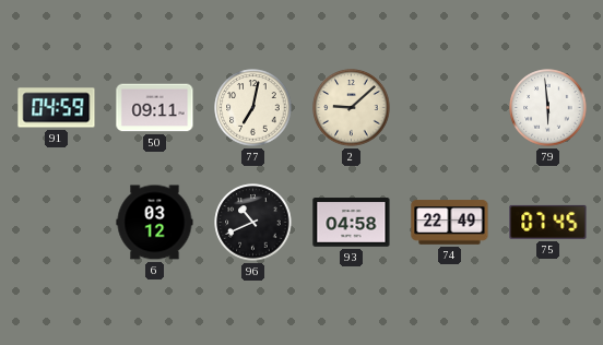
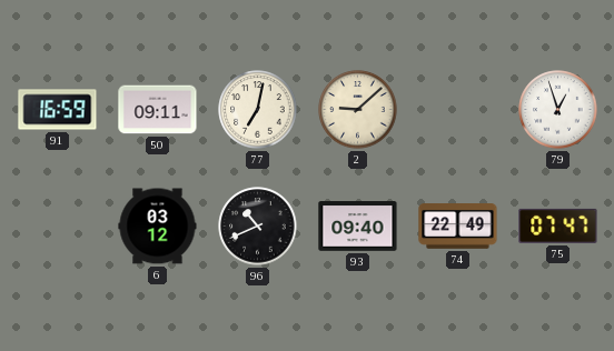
91: 04:59 -> 16:59 (58, 110)
79: 5:59 -> 12:57 (558, 110)
93: 04:58 -> 09:40 (358, 227)
75: 07:45 -> 07:47 (558, 225)
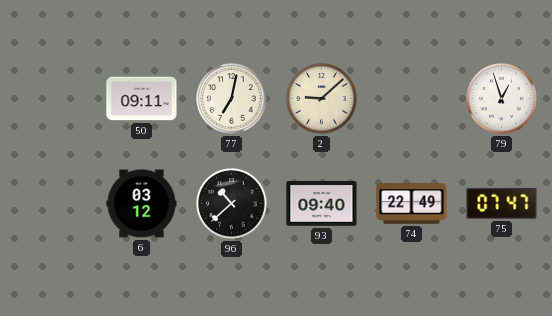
91: 16:59 -> none (58, 110)
96: 10:41 -> 10:38 (232, 204)
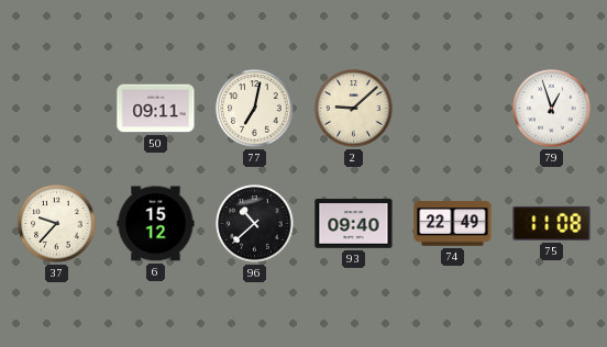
37: none -> 9:37 (57, 224)
6: 03:12 -> 15:12 (156, 224)
75: 07:47 -> 11:08 (552, 223)
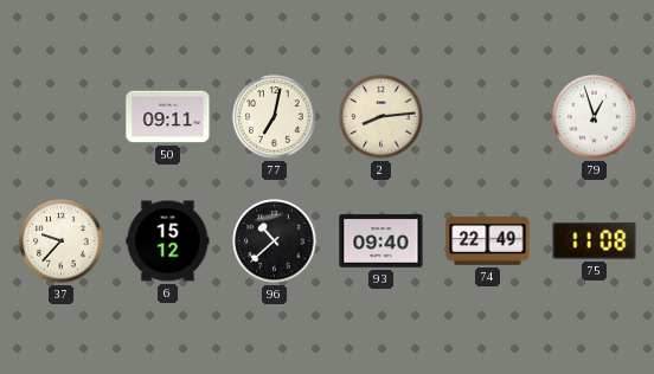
2: 9:08 -> 8:14 (381, 117)
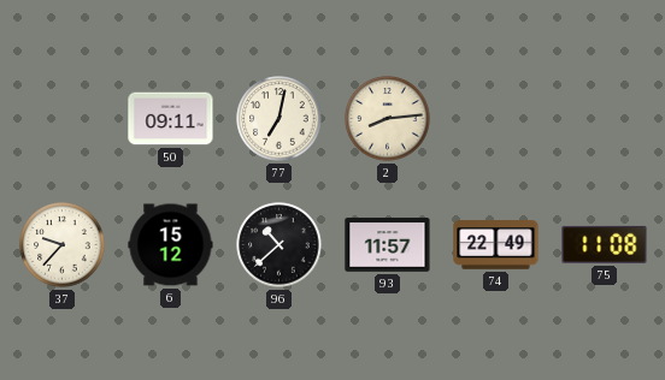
79: 12:57 -> none (595, 117)
93: 09:40 -> 11:57 (388, 245)
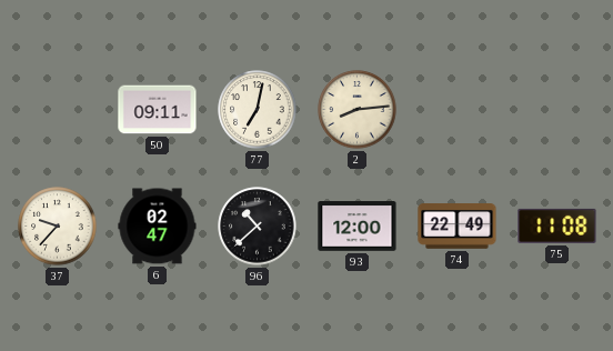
6: 15:12 -> 02:47 (158, 227)
93: 11:57 -> 12:00 (358, 227)
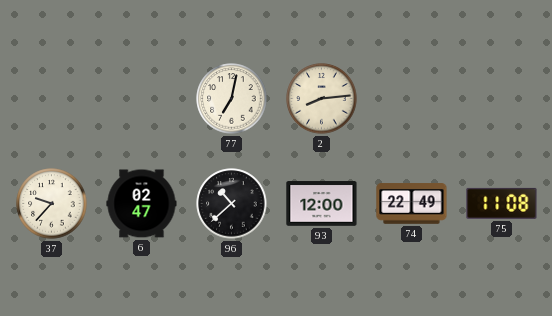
50: 09:11 -> none (158, 110)
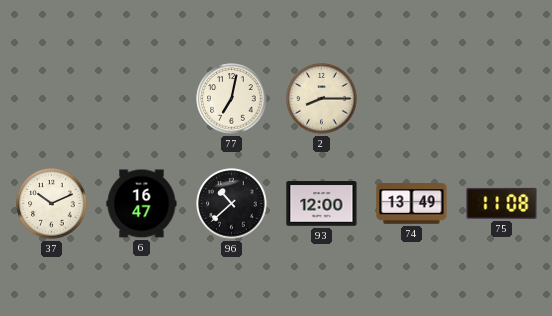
2: 8:14 -> 8:15 (322, 99)
37: 9:37 -> 10:11 (52, 204)
6: 02:47 -> 16:47 (142, 204)
74: 22:49 -> 13:49 (412, 204)
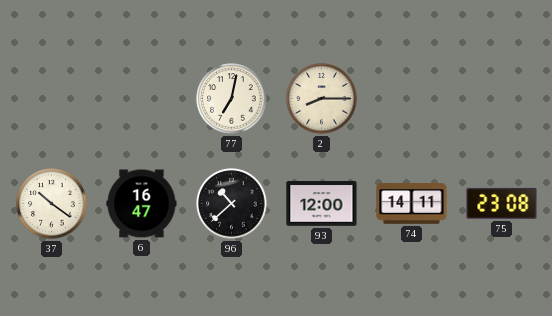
37: 10:11 -> 10:21 (52, 204)
74: 13:49 -> 14:11 (412, 204)
75: 11:08 -> 23:08 (502, 203)
